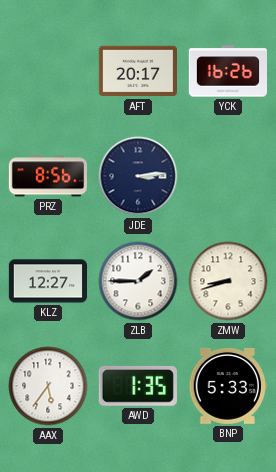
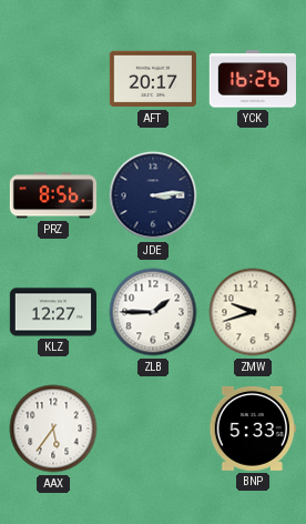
ZMW: 8:42 -> 9:42 (253, 312)
AWD: 1:35 -> none (138, 386)
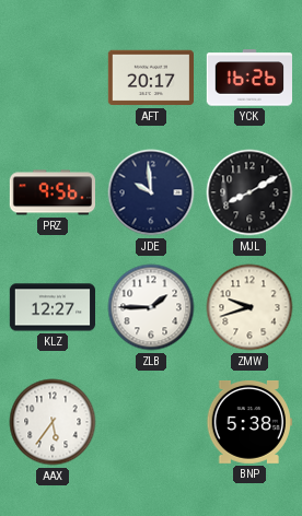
PRZ: 8:56 -> 9:56 (51, 192)
JDE: 3:14 -> 9:59 (151, 192)
MJL: none -> 8:10 (249, 192)
BNP: 5:33 -> 5:38 (249, 422)
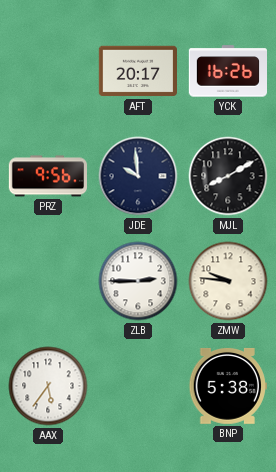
KLZ: 12:27 -> none (51, 307)
ZLB: 1:45 -> 2:45 (138, 281)
ZMW: 9:42 -> 9:46 (228, 281)
